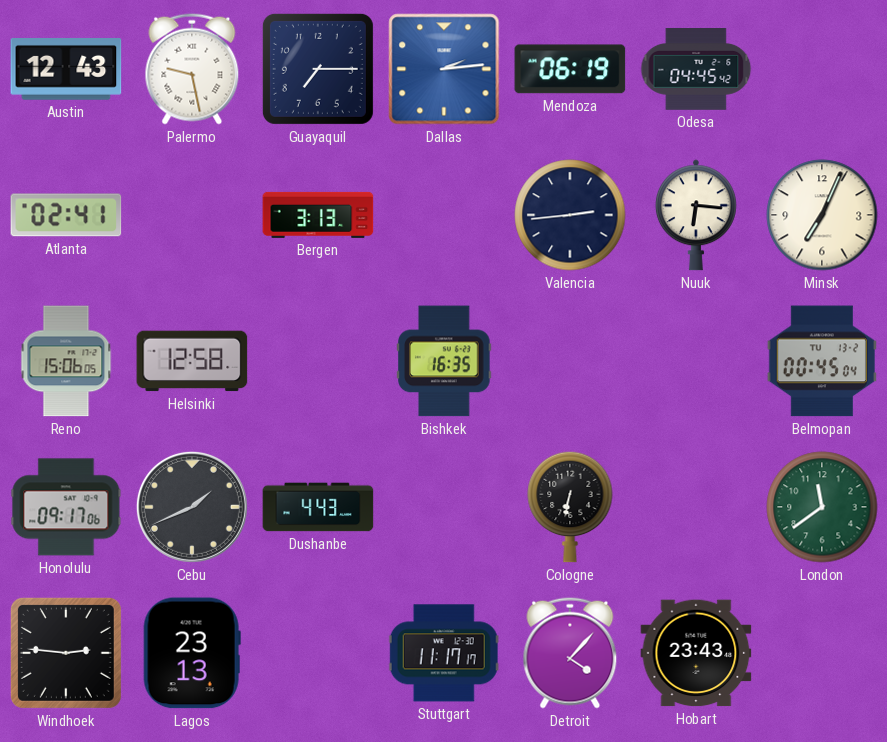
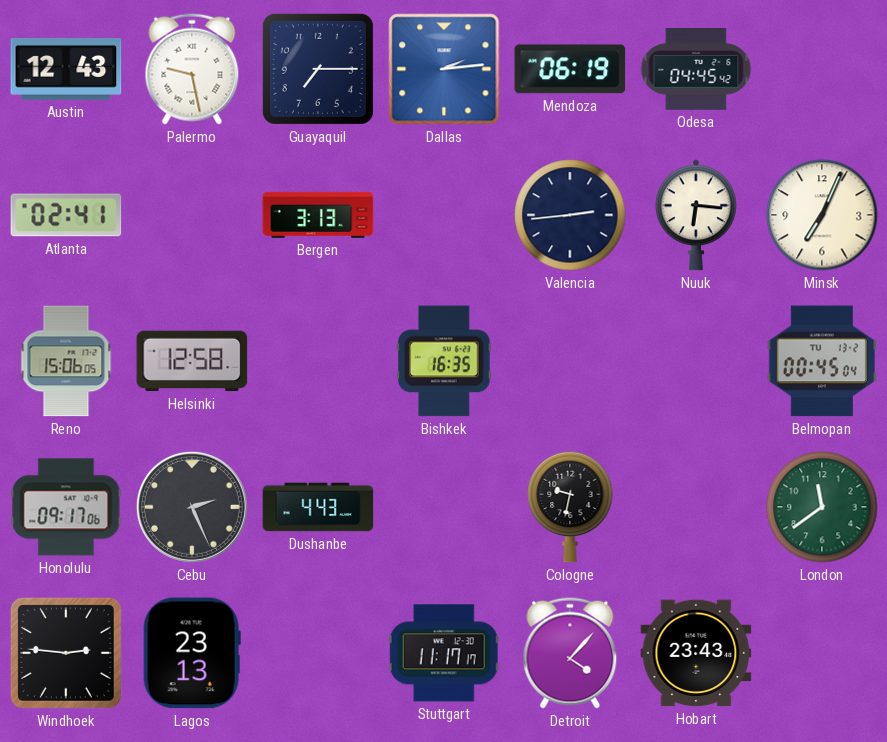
Cebu: 1:41 -> 2:26 (192, 507)
Cologne: 6:32 -> 9:32 (570, 507)
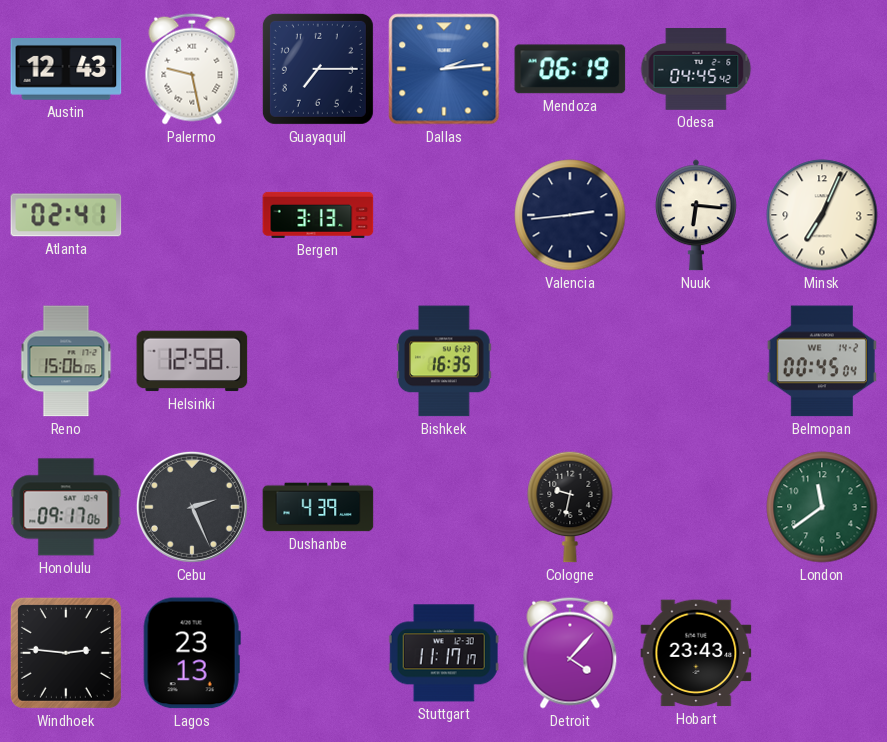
Belmopan date: TU 13-2 -> WE 14-2 (822, 361)
Dushanbe: 4:43 -> 4:39 (318, 507)
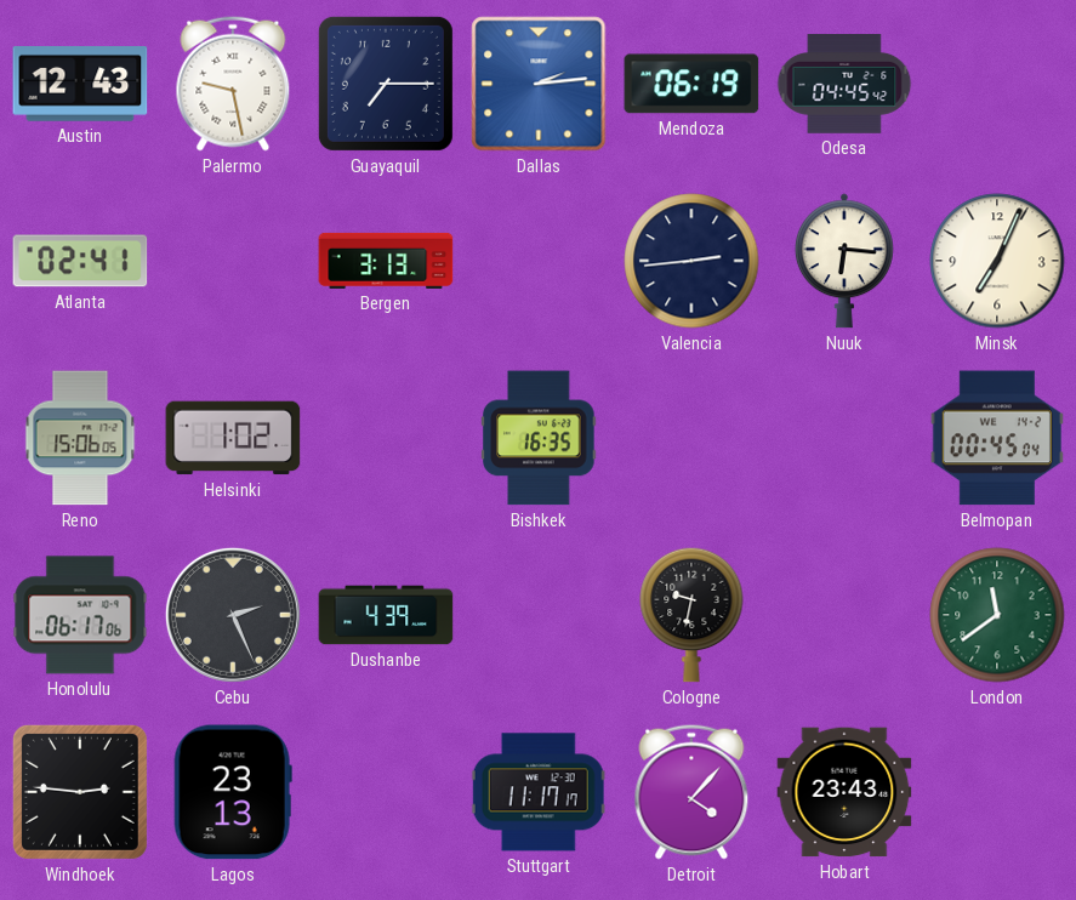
Helsinki: 12:58 -> 1:02 (233, 438)
Honolulu: 09:17 -> 06:17 (80, 615)
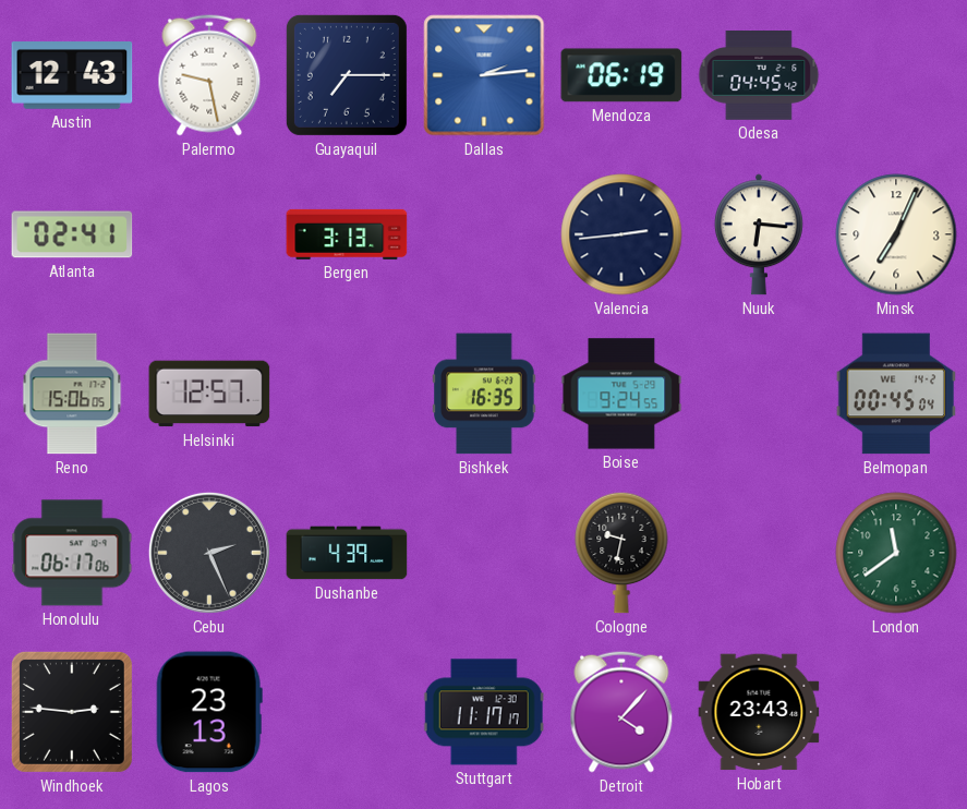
Helsinki: 1:02 -> 12:57 (209, 394)
Boise: none -> 9:24 (621, 394)
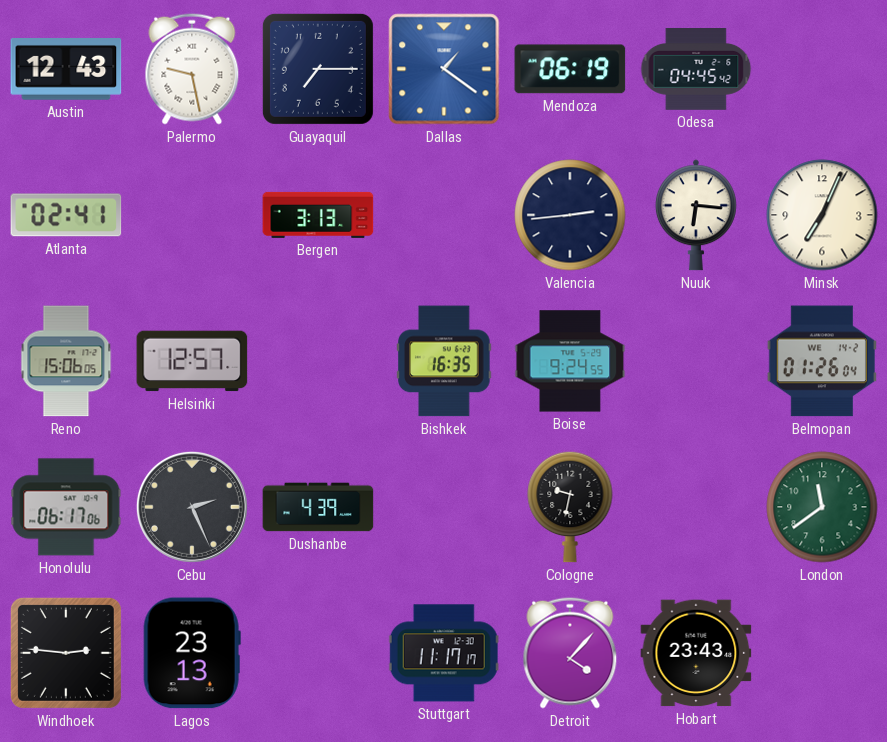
Dallas: 2:14 -> 1:21 (444, 69)
Belmopan: 00:45 -> 01:26 (822, 361)
